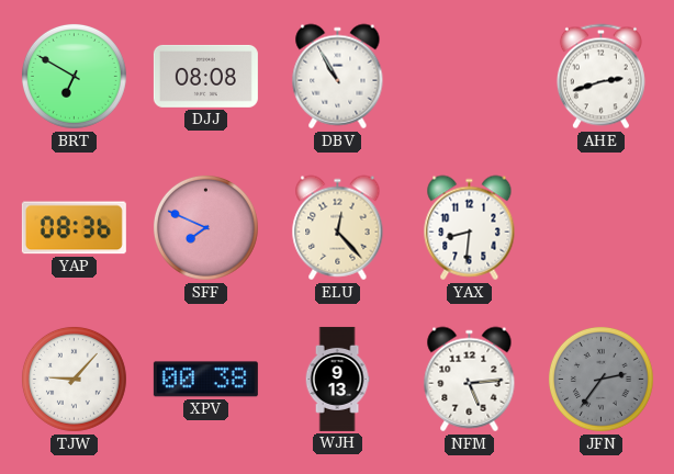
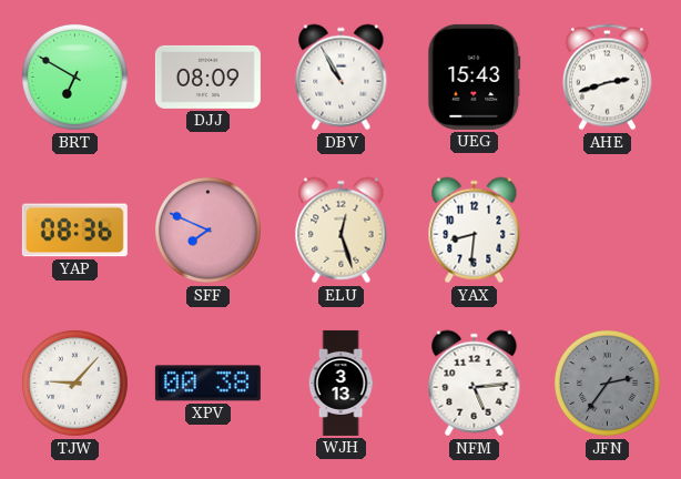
DJJ: 08:08 -> 08:09 (207, 77)
UEG: none -> 15:43 (475, 77)
ELU: 12:23 -> 12:27 (342, 231)
WJH: 9:13 -> 3:13 (340, 383)
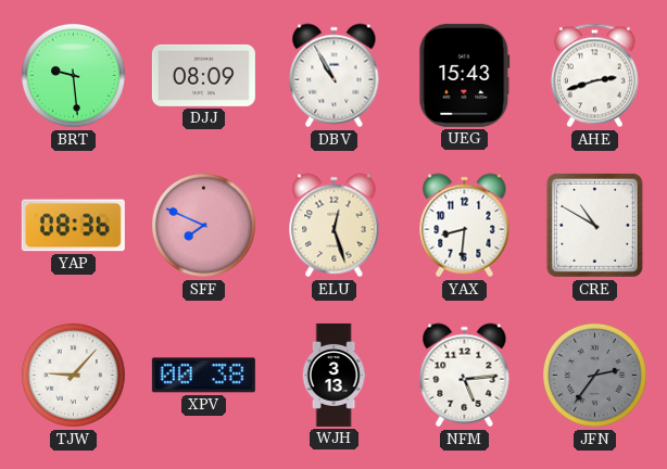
BRT: 6:50 -> 9:29 (73, 75)
CRE: none -> 10:50 (594, 225)
